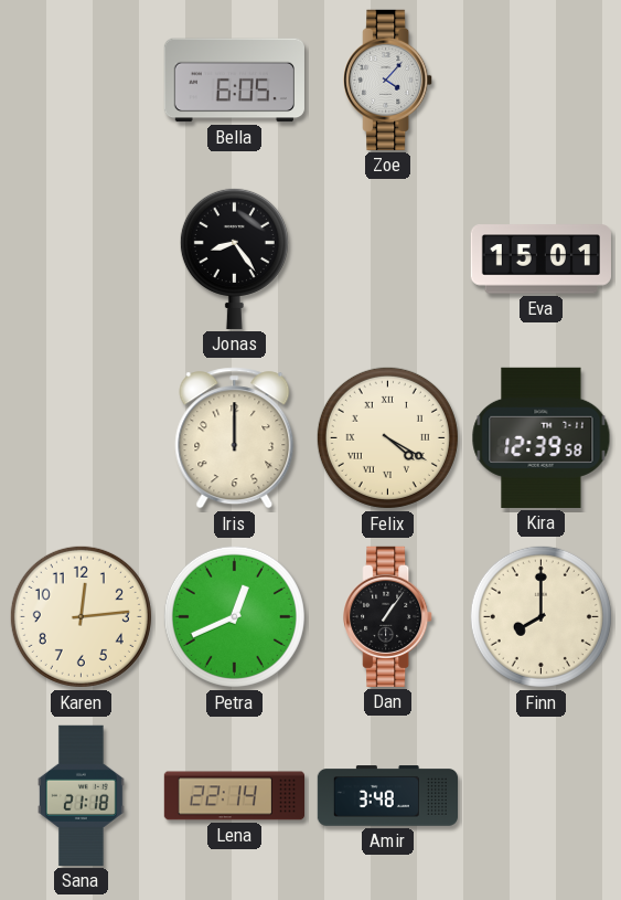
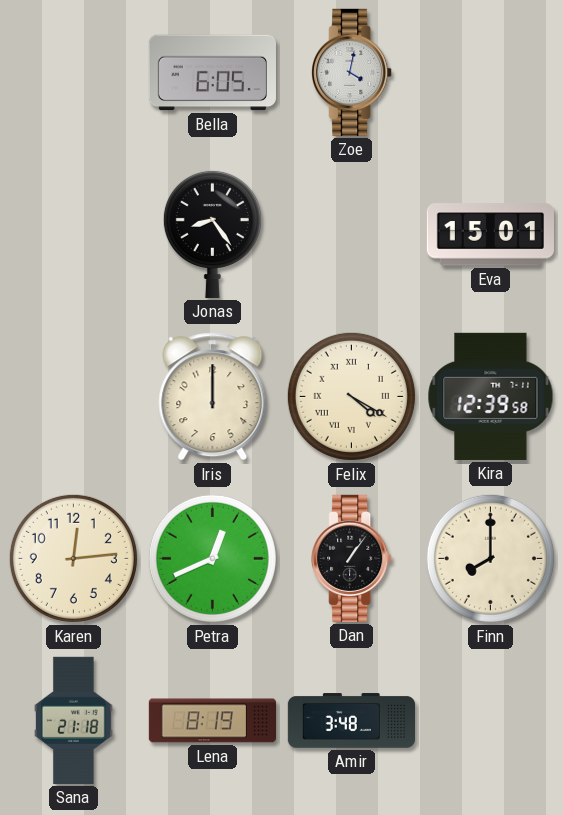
Zoe: 4:07 -> 4:02 (352, 72)
Lena: 22:14 -> 8:19 (212, 721)
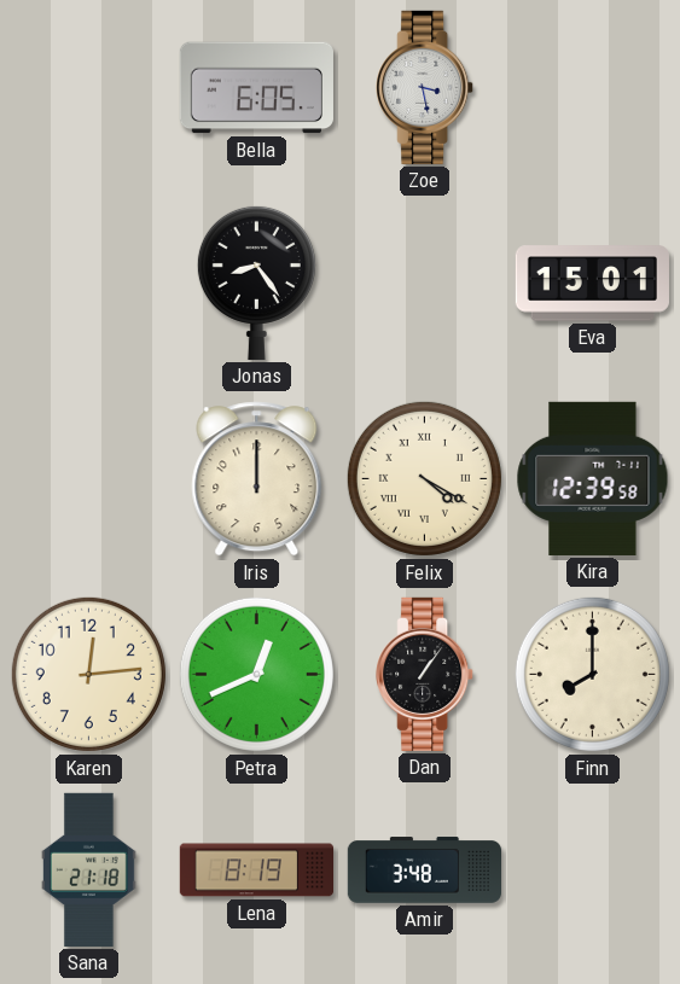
Zoe: 4:02 -> 3:28 (425, 87)
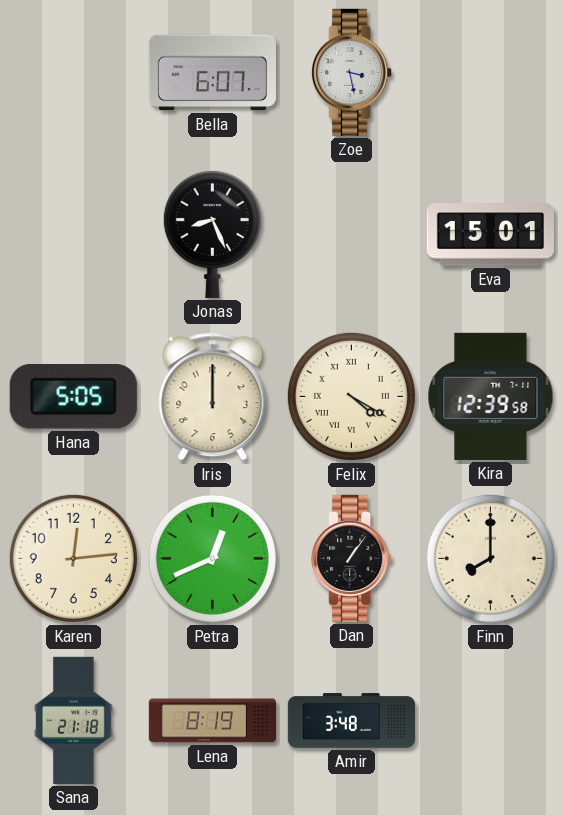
Bella: 6:05 -> 6:07 (212, 73)
Jonas: 8:24 -> 8:26 (212, 234)
Hana: none -> 5:05 (73, 397)
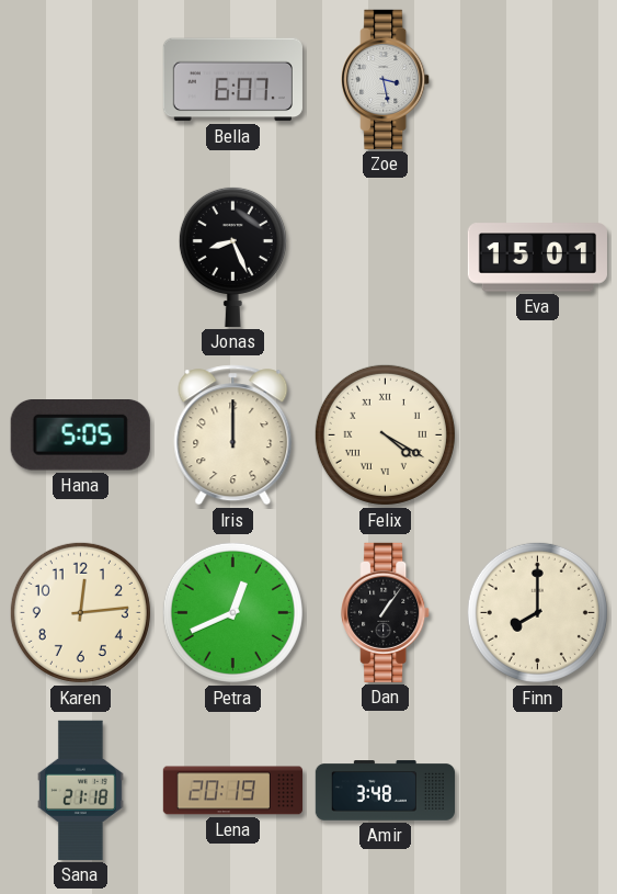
Kira: 12:39 -> none (491, 396)
Lena: 8:19 -> 20:19 (232, 791)
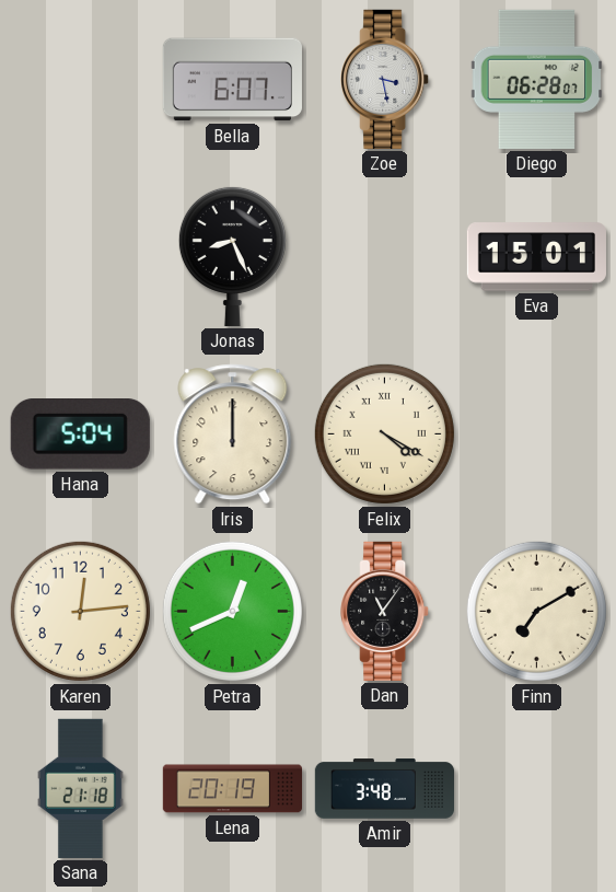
Diego: none -> 06:28 (537, 79)
Hana: 5:05 -> 5:04 (80, 435)
Dan: 1:06 -> 11:06 (385, 611)
Finn: 8:00 -> 7:10 (536, 611)
